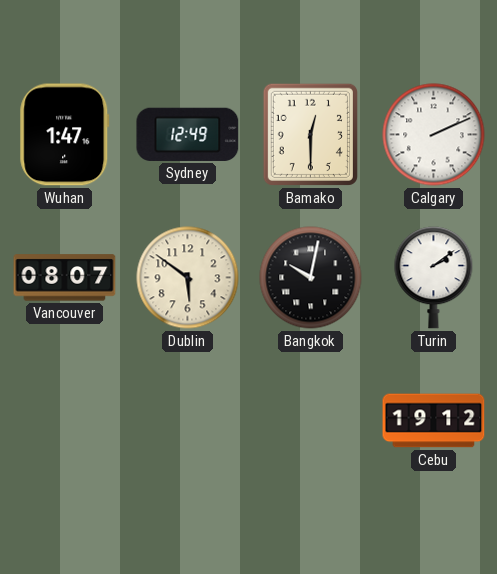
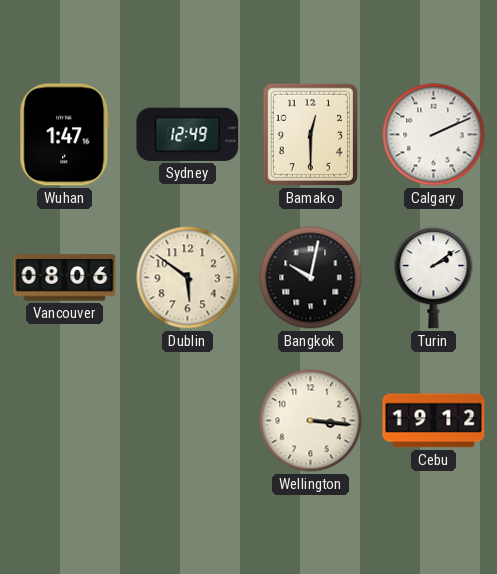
Vancouver: 08:07 -> 08:06 (65, 278)
Wellington: none -> 3:16 (311, 421)
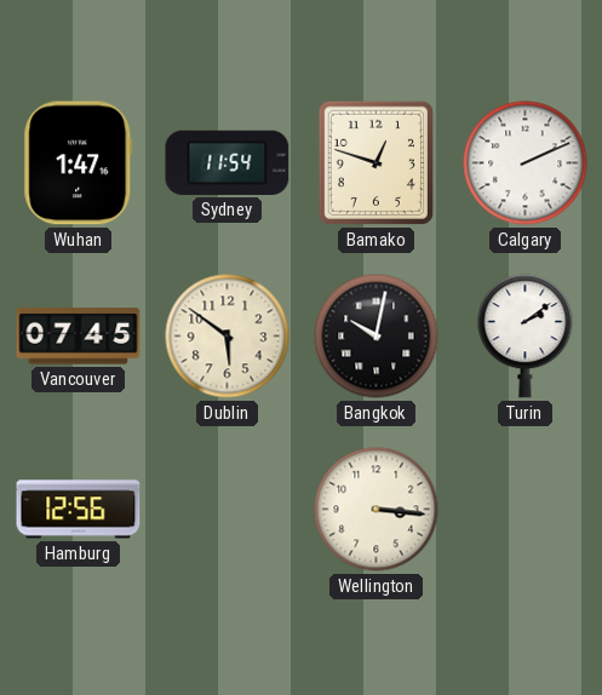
Sydney: 12:49 -> 11:54 (228, 162)
Bamako: 12:30 -> 12:48 (375, 162)
Vancouver: 08:06 -> 07:45 (79, 337)
Hamburg: none -> 12:56 (79, 510)
Cebu: 19:12 -> none (434, 421)
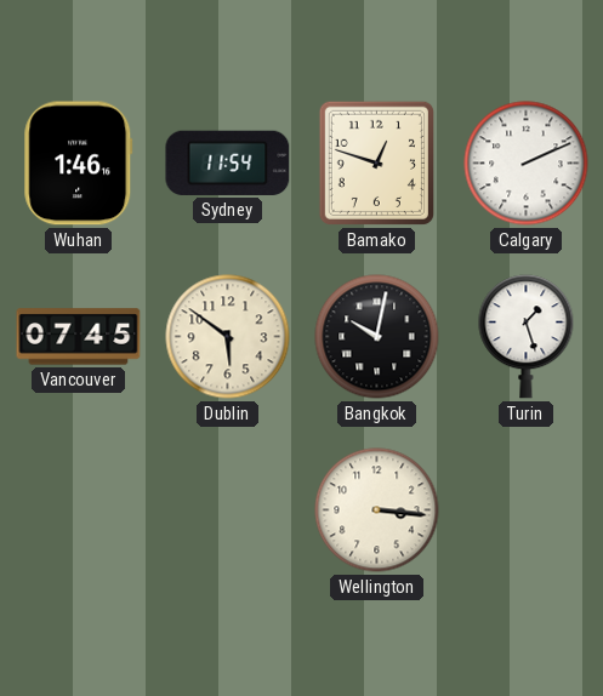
Wuhan: 1:47 -> 1:46 (79, 164)
Turin: 2:09 -> 1:27 (527, 337)
Hamburg: 12:56 -> none (79, 510)
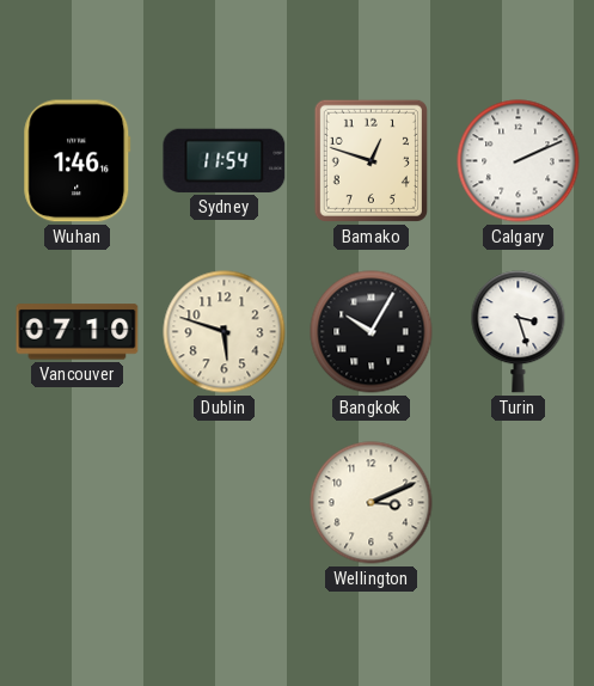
Vancouver: 07:45 -> 07:10 (78, 332)
Dublin: 5:51 -> 5:48 (225, 332)
Bangkok: 10:02 -> 10:05 (372, 332)
Turin: 1:27 -> 3:27 (519, 332)
Wellington: 3:16 -> 3:11 (372, 503)
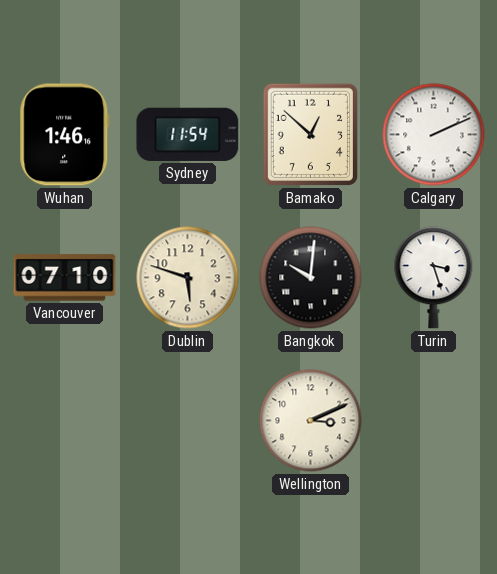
Bamako: 12:48 -> 12:52 (310, 134)
Bangkok: 10:05 -> 10:01 (311, 278)
